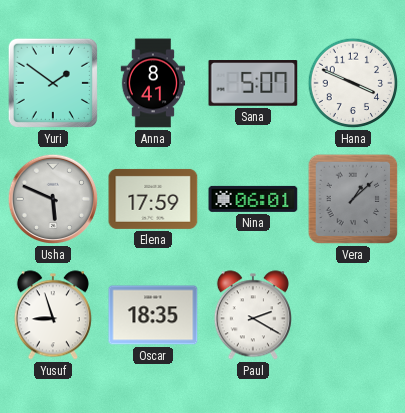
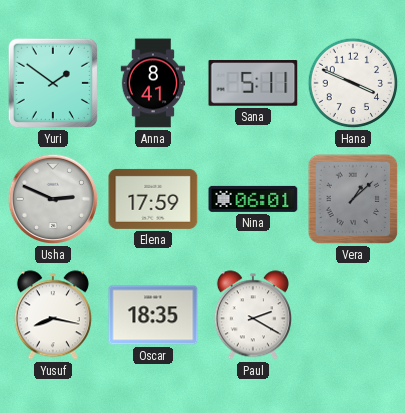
Sana: 5:07 -> 5:11 (253, 83)
Usha: 5:49 -> 2:49 (53, 199)
Yusuf: 8:57 -> 8:17 (53, 315)
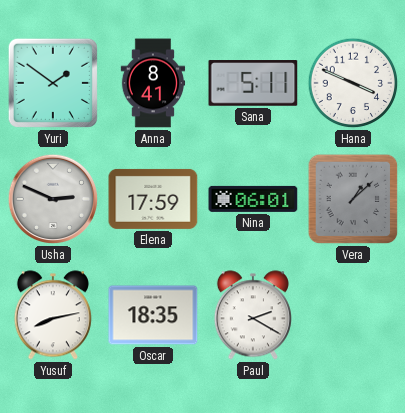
Yusuf: 8:17 -> 8:13 (53, 315)
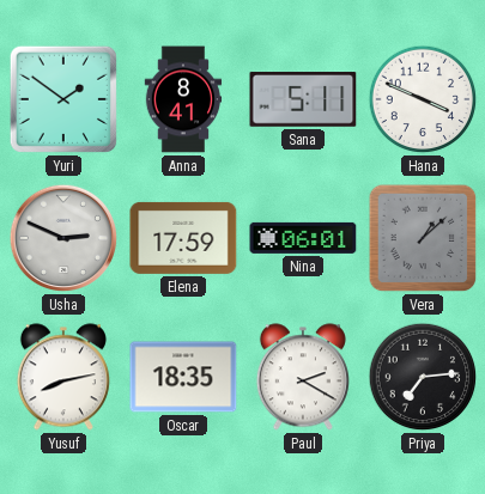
Priya: none -> 7:14 (423, 377)
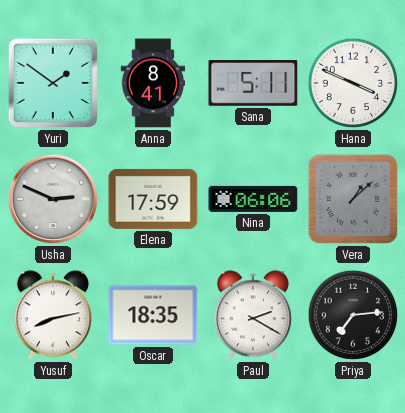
Nina: 06:01 -> 06:06 (253, 199)
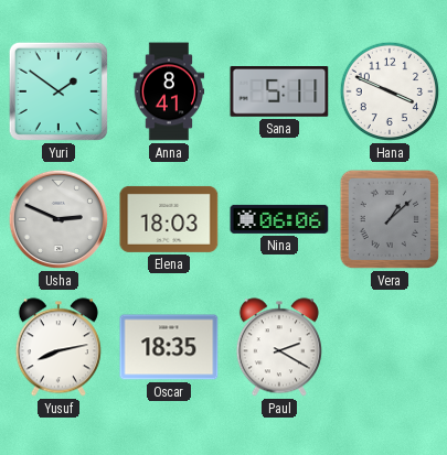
Elena: 17:59 -> 18:03 (169, 219)
Priya: 7:14 -> none (353, 315)
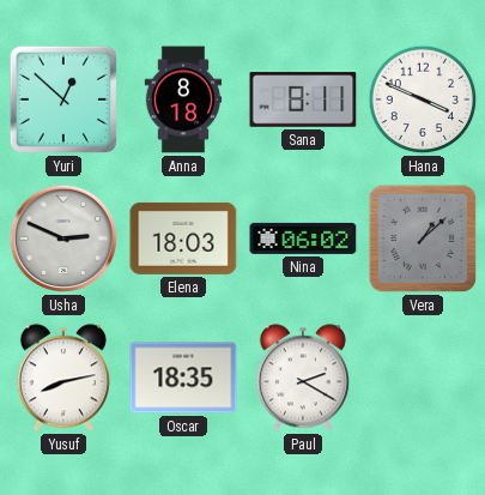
Yuri: 1:51 -> 12:52 (63, 99)
Anna: 8:41 -> 8:18 (183, 99)
Sana: 5:11 -> 8:11 (303, 99)
Nina: 06:06 -> 06:02 (303, 239)
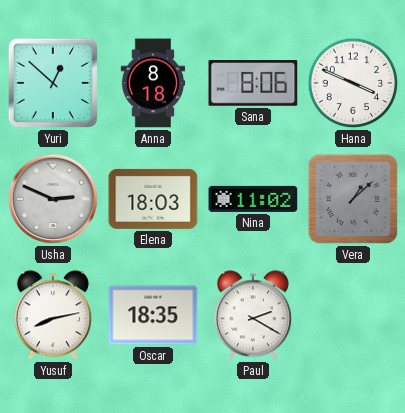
Sana: 8:11 -> 8:06 (253, 83)
Nina: 06:02 -> 11:02 (253, 199)
